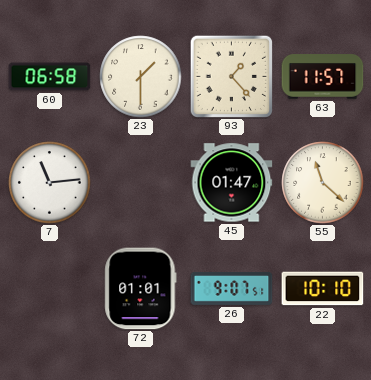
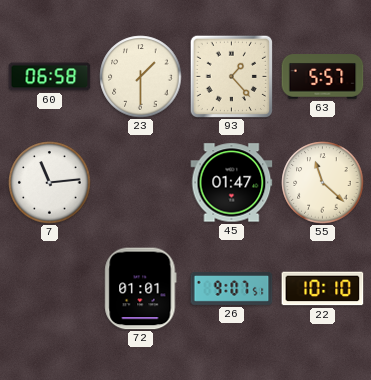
63: 11:57 -> 5:57 (323, 77)
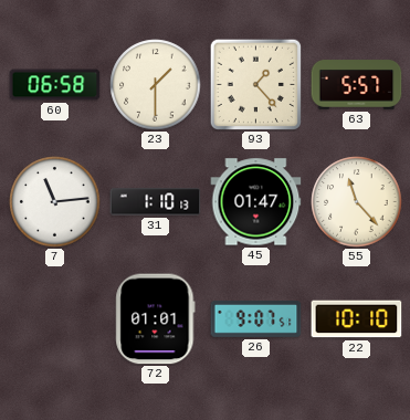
31: none -> 1:10 (156, 202)
55: 11:22 -> 11:23 (357, 202)
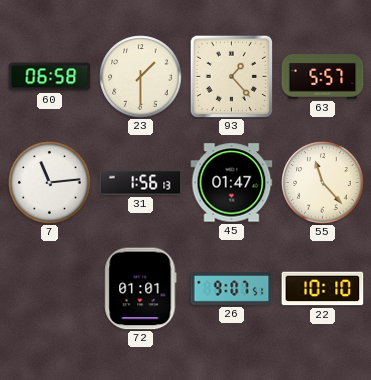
31: 1:10 -> 1:56 (141, 183)
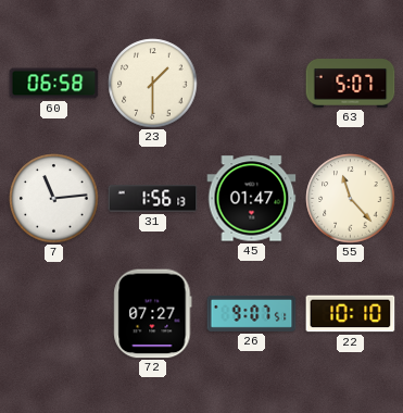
93: 1:23 -> none (231, 76)
63: 5:57 -> 5:07 (351, 84)
72: 01:01 -> 07:27 (153, 314)
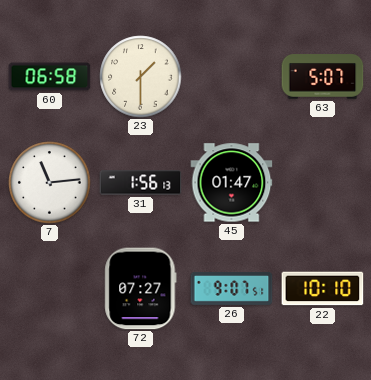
55: 11:23 -> none (351, 199)
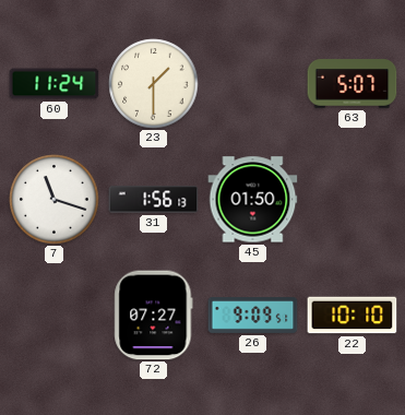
60: 06:58 -> 11:24 (55, 84)
7: 11:14 -> 11:18 (55, 200)
45: 01:47 -> 01:50 (253, 200)
26: 9:07 -> 9:09 (253, 316)
